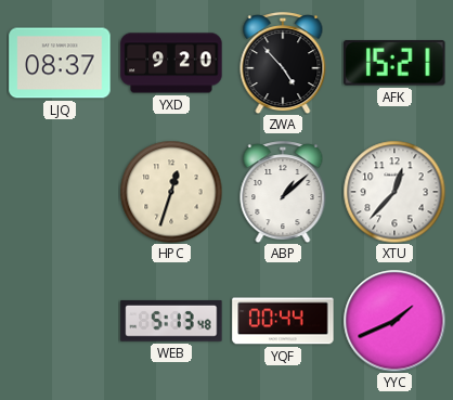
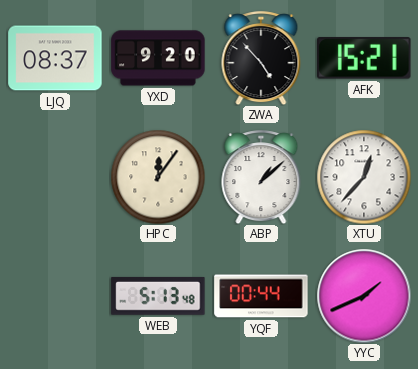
HPC: 12:33 -> 12:06 (158, 177)
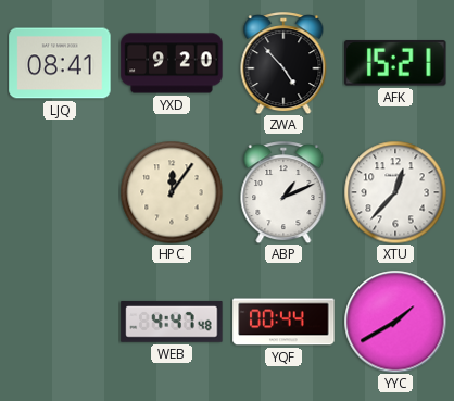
LJQ: 08:37 -> 08:41 (60, 63)
ABP: 1:08 -> 1:11 (283, 192)
WEB: 5:13 -> 4:47 (172, 322)
YYC: 1:41 -> 1:40 (395, 322)
